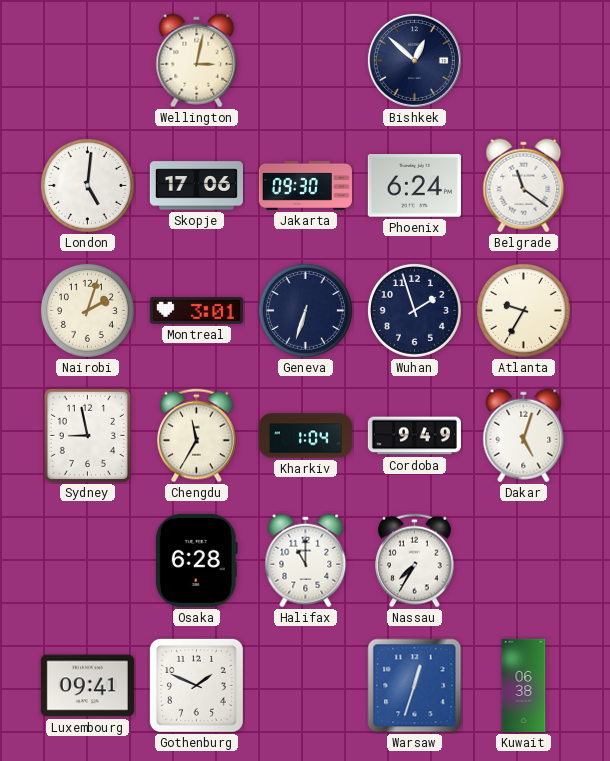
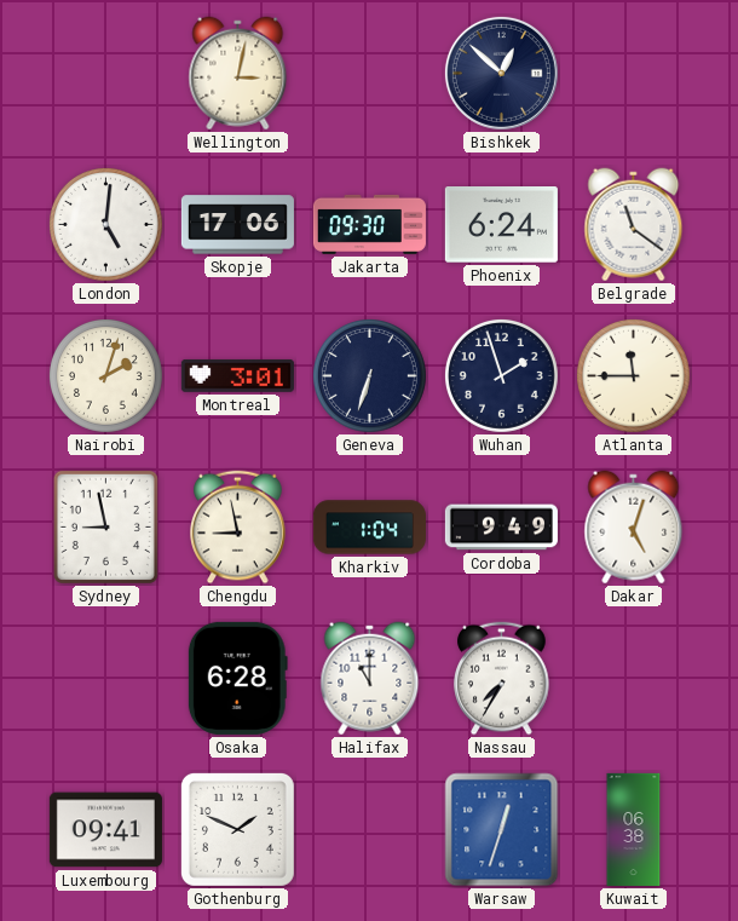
Atlanta: 9:35 -> 11:45 (633, 375)
Chengdu: 11:35 -> 8:58 (238, 528)
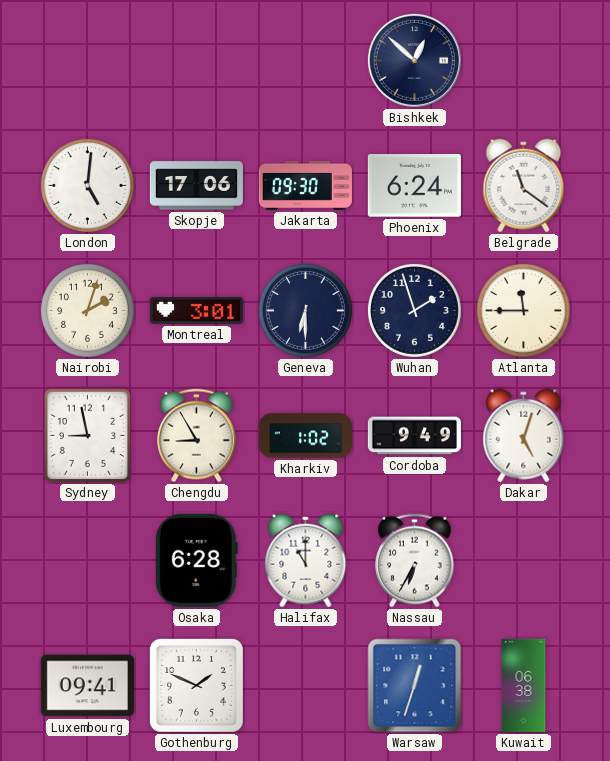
Wellington: 3:02 -> none (238, 74)
Geneva: 6:33 -> 6:30 (305, 310)
Chengdu: 8:58 -> 8:55 (197, 436)
Kharkiv: 1:04 -> 1:02 (305, 436)
Nassau: 7:35 -> 6:35 (415, 561)
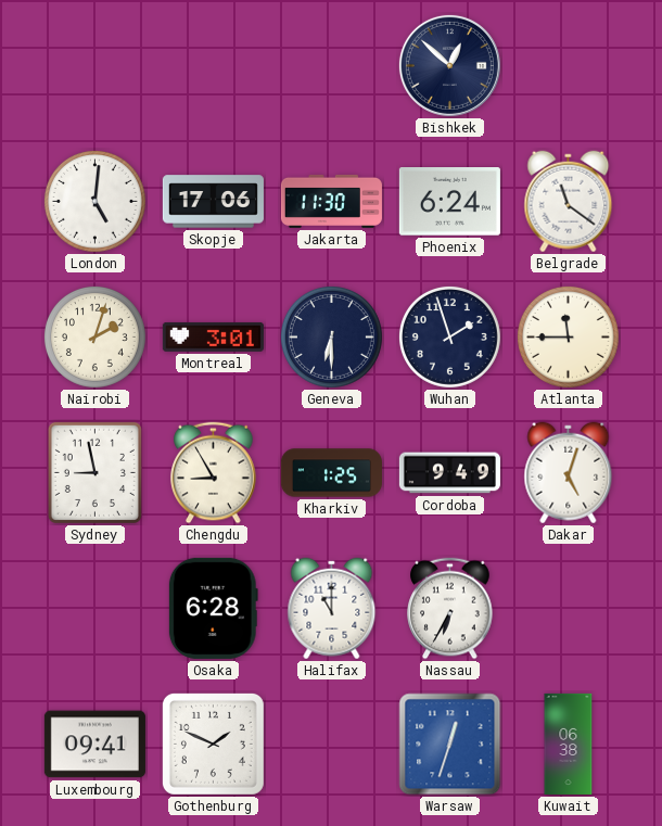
Jakarta: 09:30 -> 11:30 (331, 201)
Kharkiv: 1:02 -> 1:25 (331, 473)
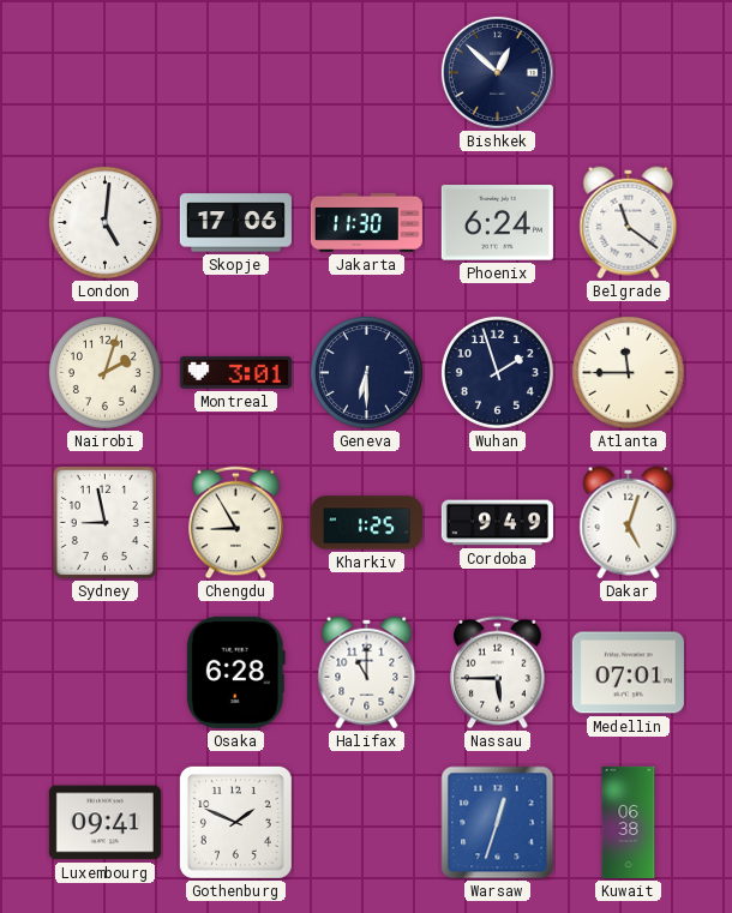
Nassau: 6:35 -> 5:45 (498, 673)
Medellin: none -> 07:01 (628, 673)
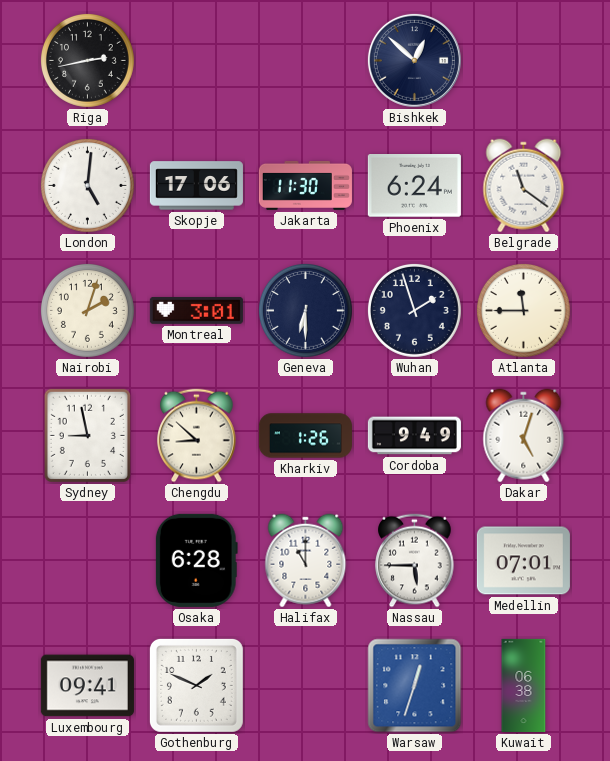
Riga: none -> 2:43 (87, 60)
Chengdu: 8:55 -> 8:52 (197, 436)
Kharkiv: 1:25 -> 1:26 (305, 436)
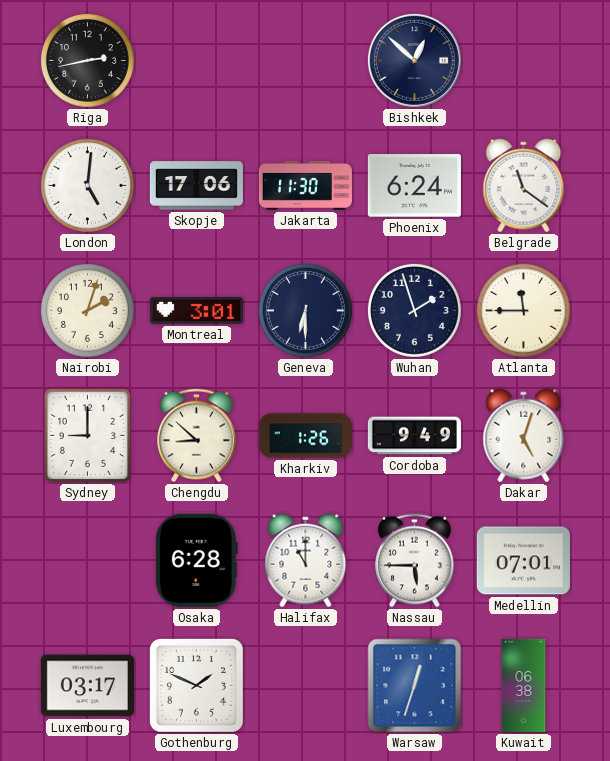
Sydney: 8:58 -> 9:00 (87, 435)
Luxembourg: 09:41 -> 03:17 (87, 686)
